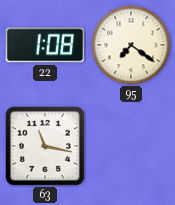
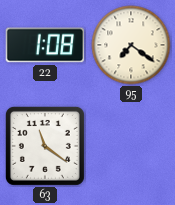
63: 11:17 -> 11:21 (45, 146)
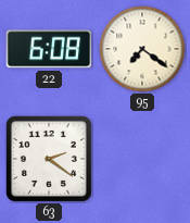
22: 1:08 -> 6:08 (49, 49)
63: 11:21 -> 2:21 (49, 159)
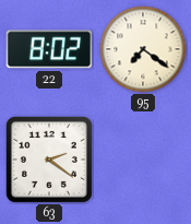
22: 6:08 -> 8:02 (49, 49)
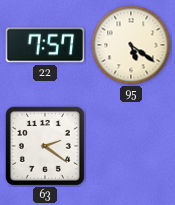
22: 8:02 -> 7:57 (45, 45)
95: 7:21 -> 5:21 (131, 45)
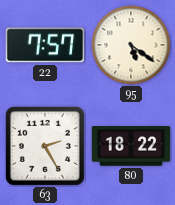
63: 2:21 -> 2:25 (45, 146)
80: none -> 18:22 (131, 146)
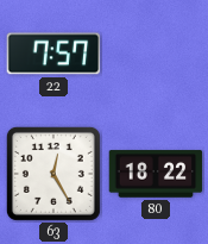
95: 5:21 -> none (131, 45)
63: 2:25 -> 12:25 (53, 174)
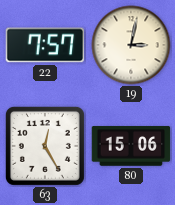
19: none -> 3:02 (131, 45)
80: 18:22 -> 15:06 (131, 146)
